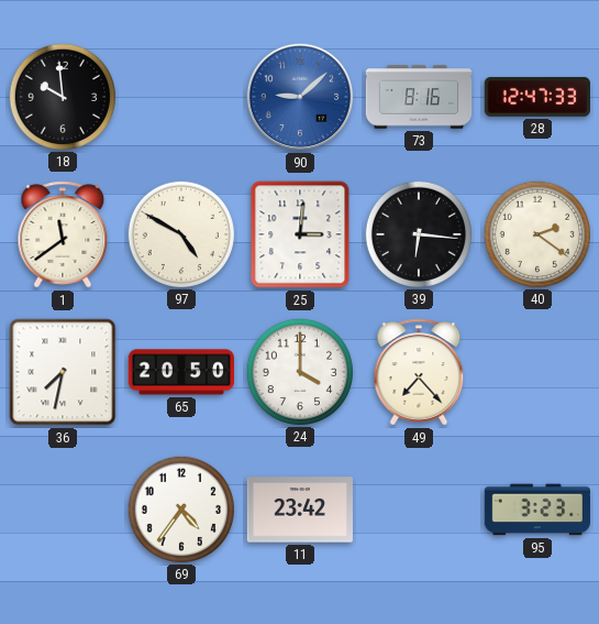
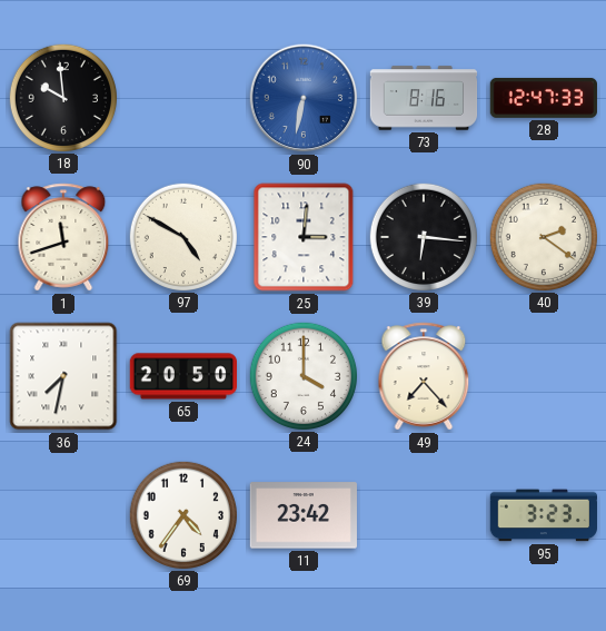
90: 9:08 -> 6:32 (304, 98)
1: 11:39 -> 11:42 (63, 237)
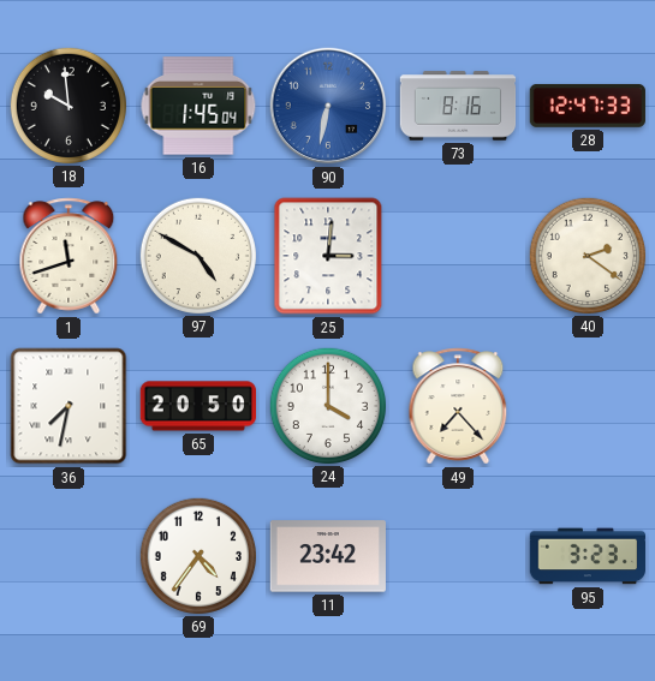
16: none -> 1:45 (198, 106)
39: 6:16 -> none (423, 236)
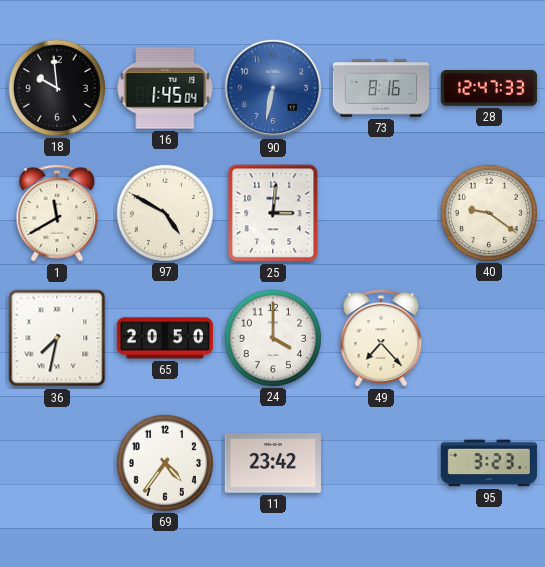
1: 11:42 -> 11:40 (57, 213)
40: 2:21 -> 9:21 (488, 212)
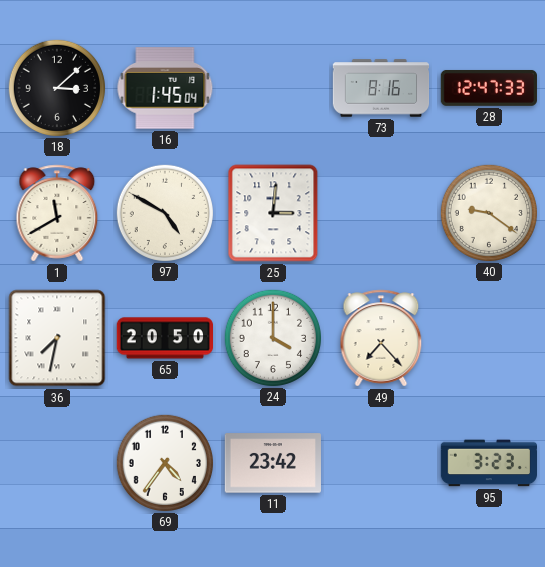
18: 9:59 -> 3:08 (56, 87)
90: 6:32 -> none (273, 88)
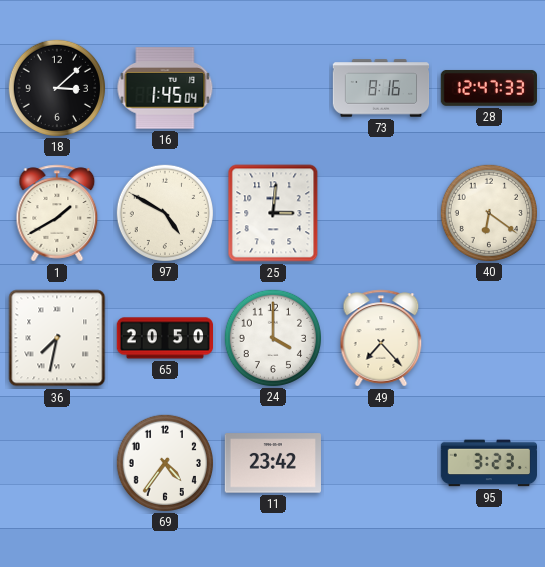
1: 11:40 -> 1:40 (57, 213)
40: 9:21 -> 6:21 (488, 212)
